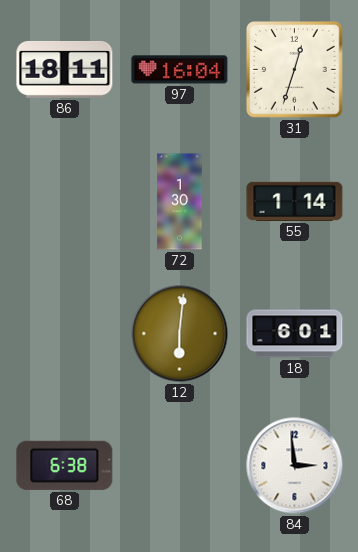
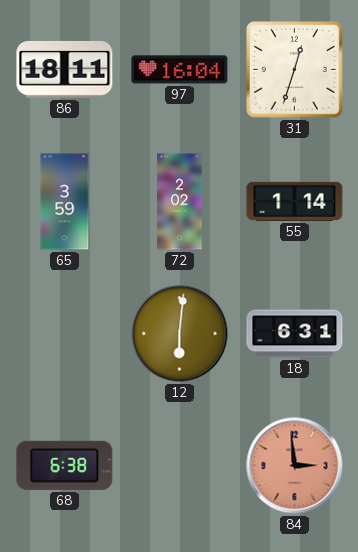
65: none -> 3:59 (65, 202)
72: 1:30 -> 2:02 (180, 202)
18: 6:01 -> 6:31 (295, 334)
84 dial: white -> salmon (295, 466)
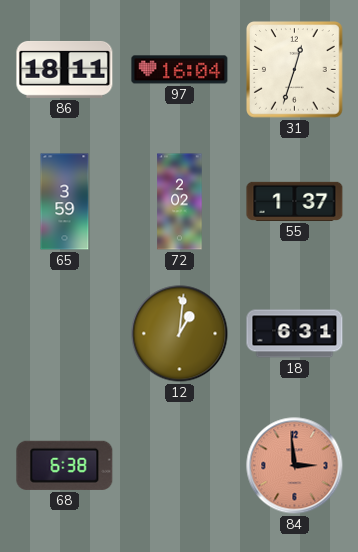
55: 1:14 -> 1:37 (295, 201)
12: 6:01 -> 1:01 (180, 334)
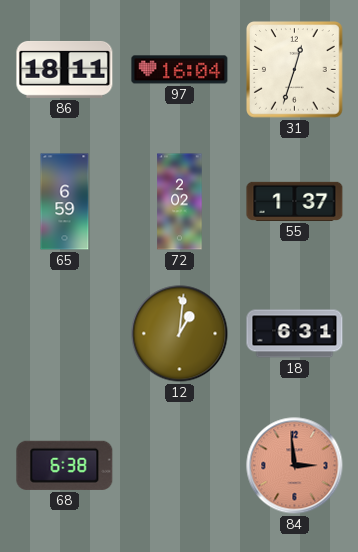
65: 3:59 -> 6:59 (65, 202)
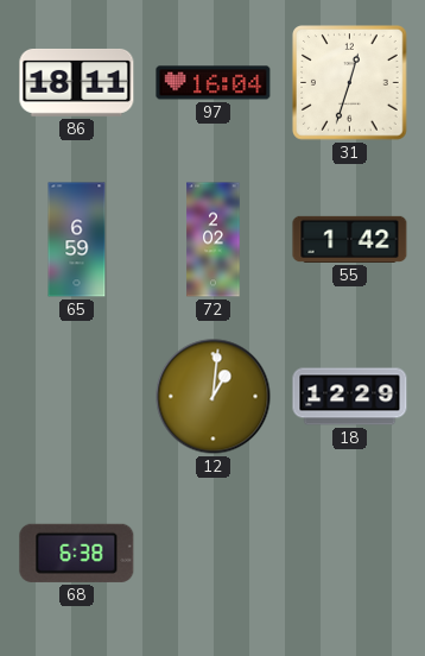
55: 1:37 -> 1:42 (350, 239)
18: 6:31 -> 12:29 (350, 397)
84: 2:59 -> none (295, 466)
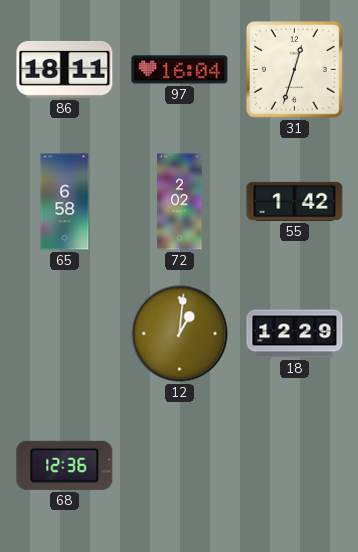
65: 6:59 -> 6:58 (65, 202)
68: 6:38 -> 12:36 (65, 465)
